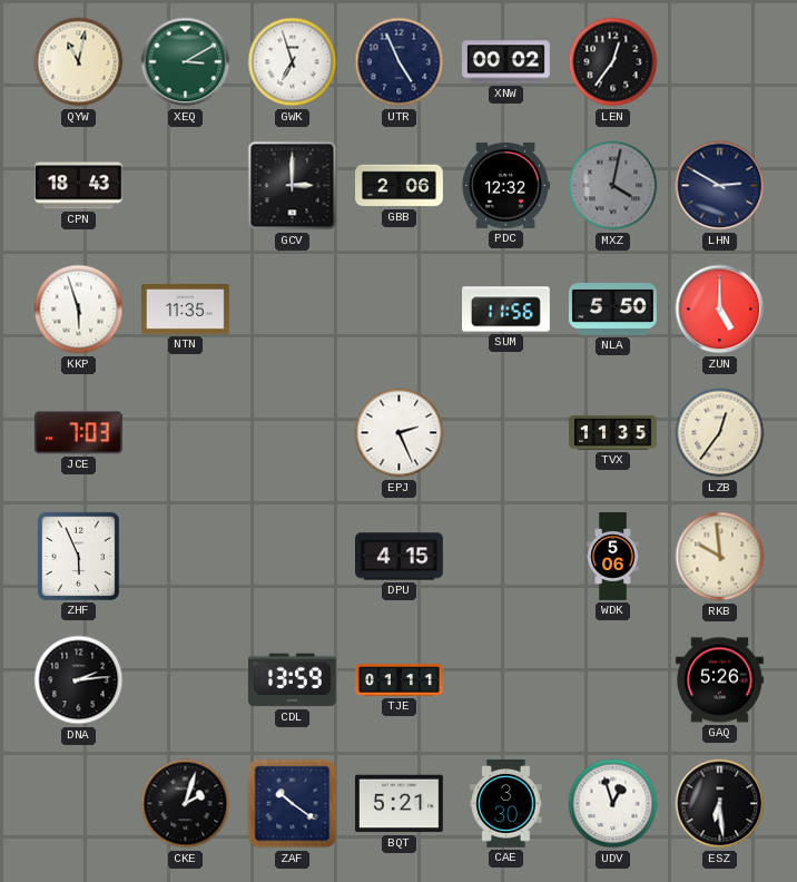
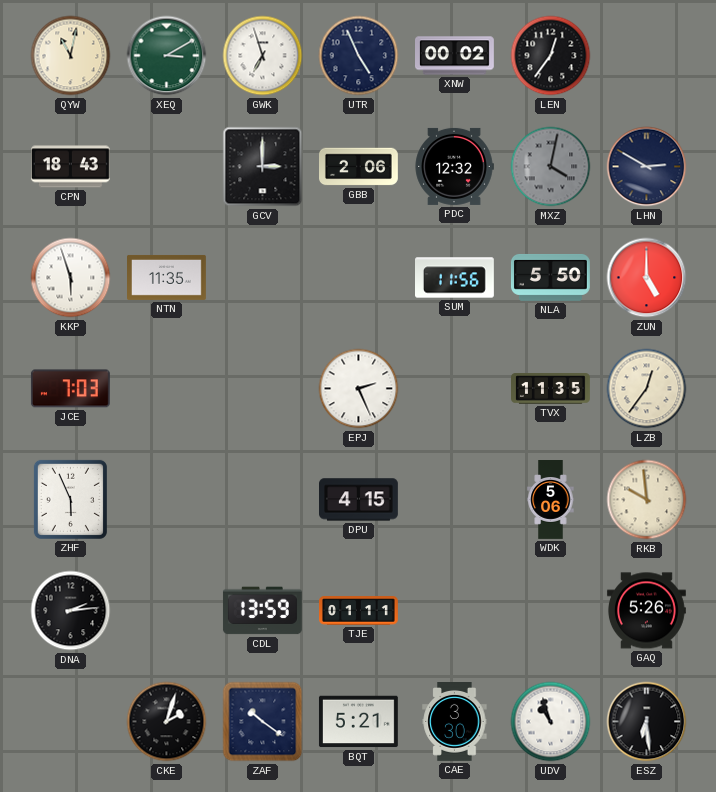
UDV: 12:57 -> 10:57 (551, 722)
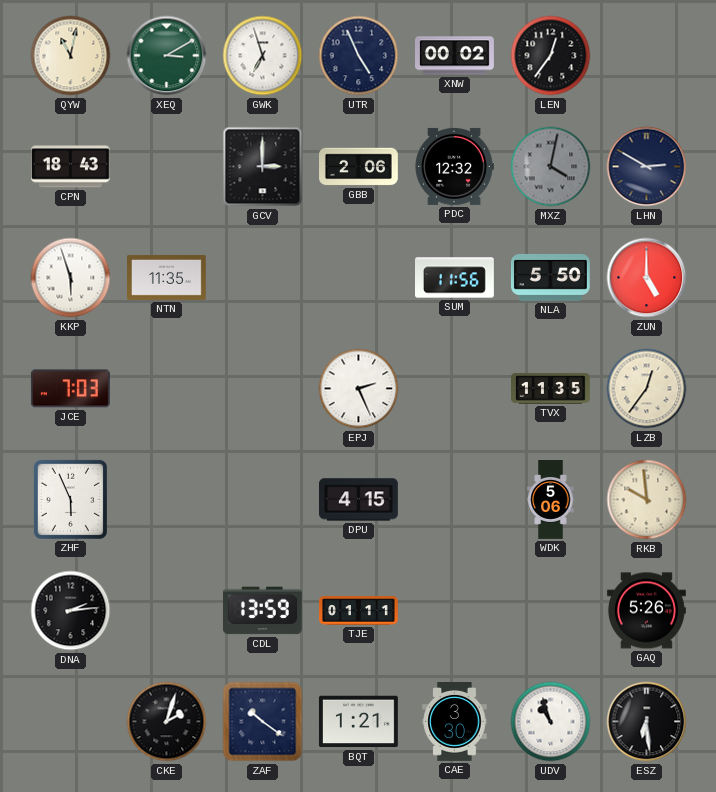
BQT: 5:21 -> 1:21 (358, 722)
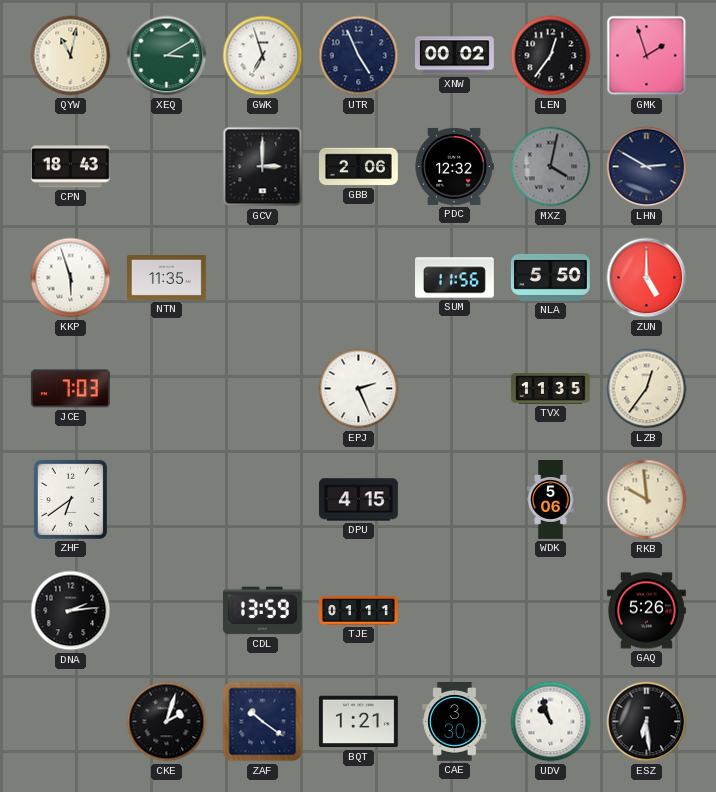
GMK: none -> 1:57 (647, 56)
ZHF: 5:56 -> 6:39 (70, 499)
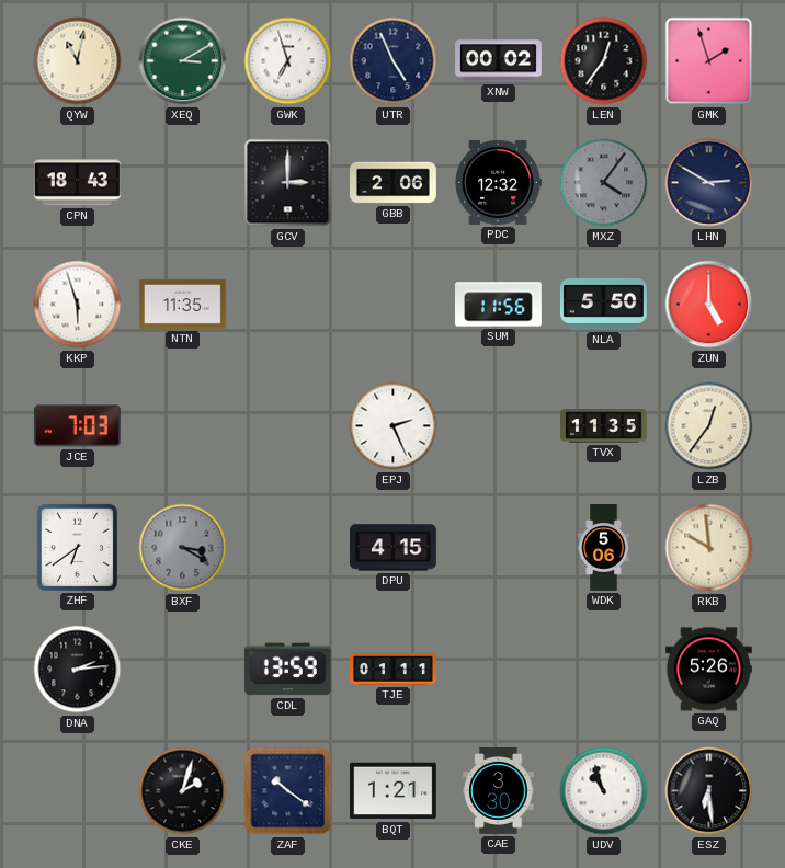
MXZ: 4:02 -> 4:06 (604, 183)
BXF: none -> 3:20 (183, 548)
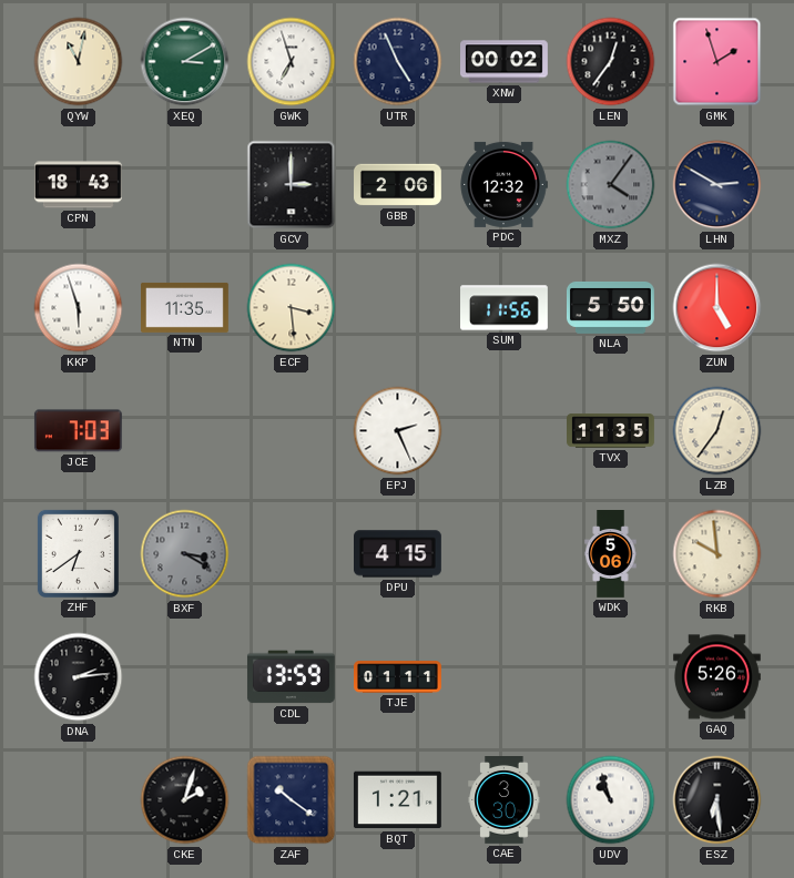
ECF: none -> 3:29 (292, 308)
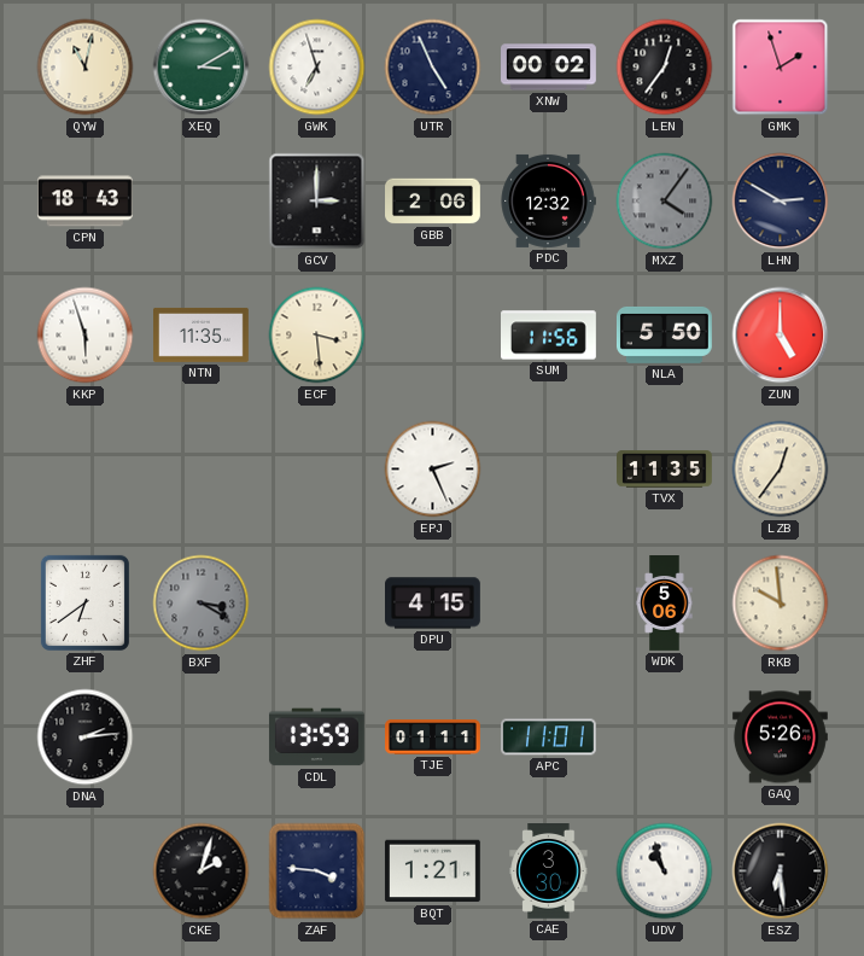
JCE: 7:03 -> none (78, 431)
APC: none -> 11:01 (549, 738)
ZAF: 10:21 -> 3:46 (317, 872)
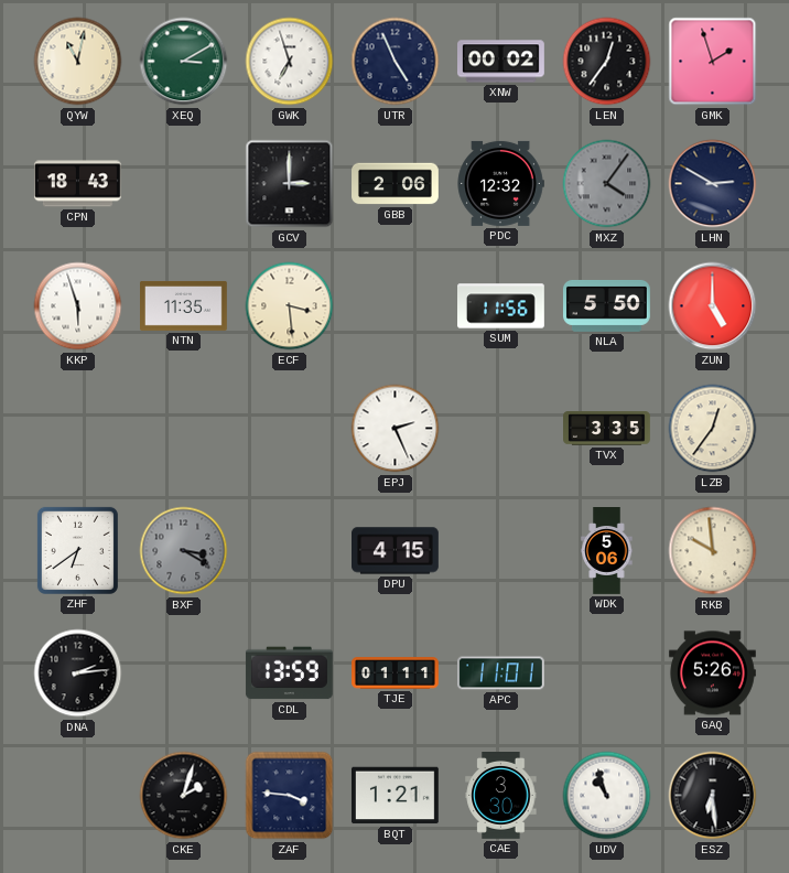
TVX: 11:35 -> 3:35 (607, 429)
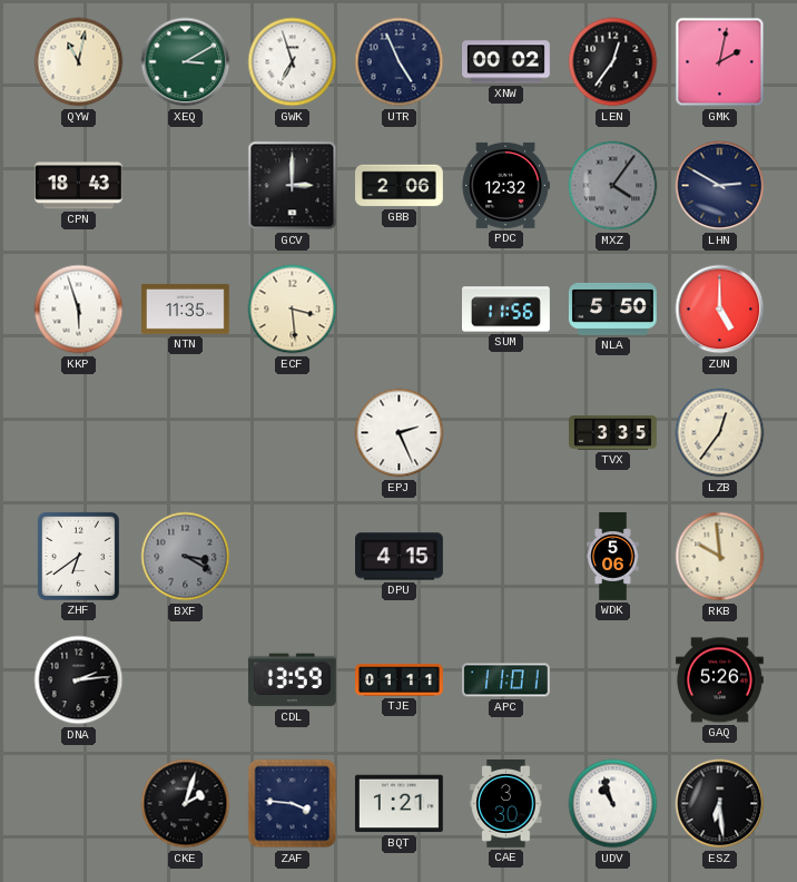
GMK: 1:57 -> 2:02 (720, 62)
